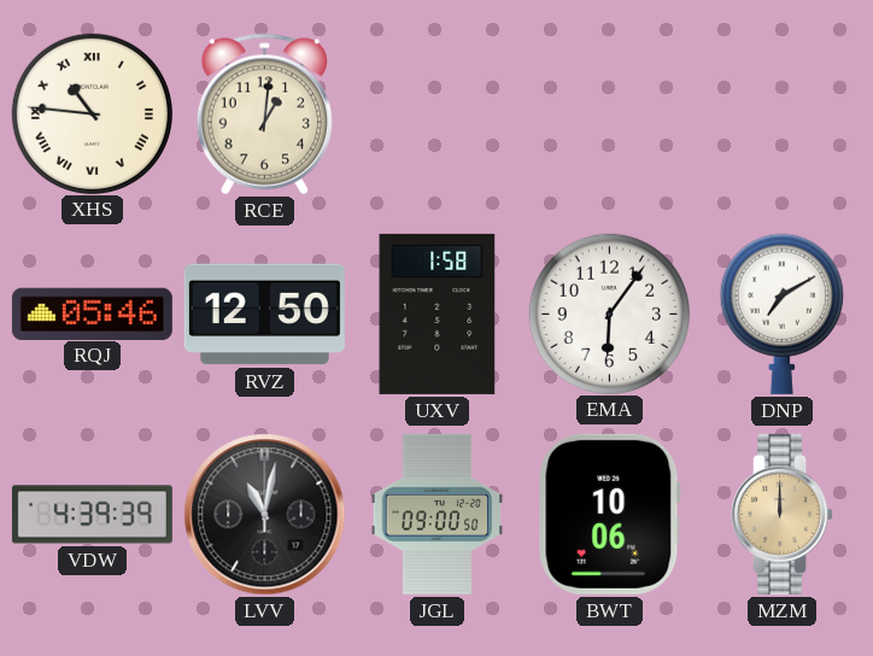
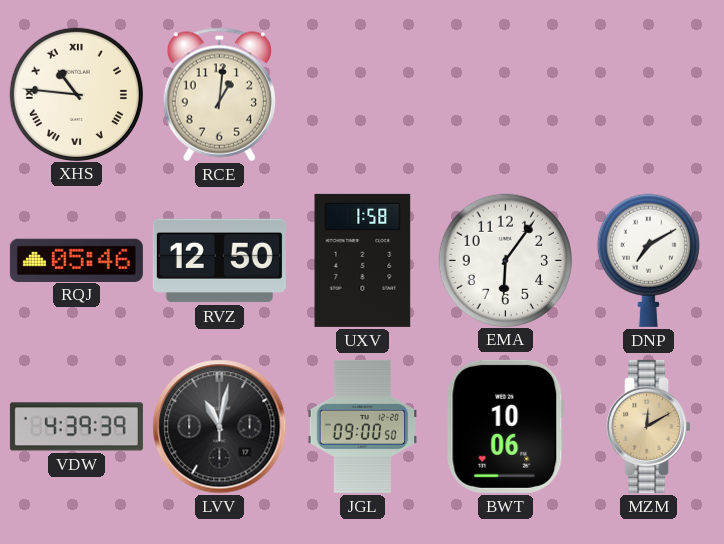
MZM: 12:00 -> 12:10 (649, 426)
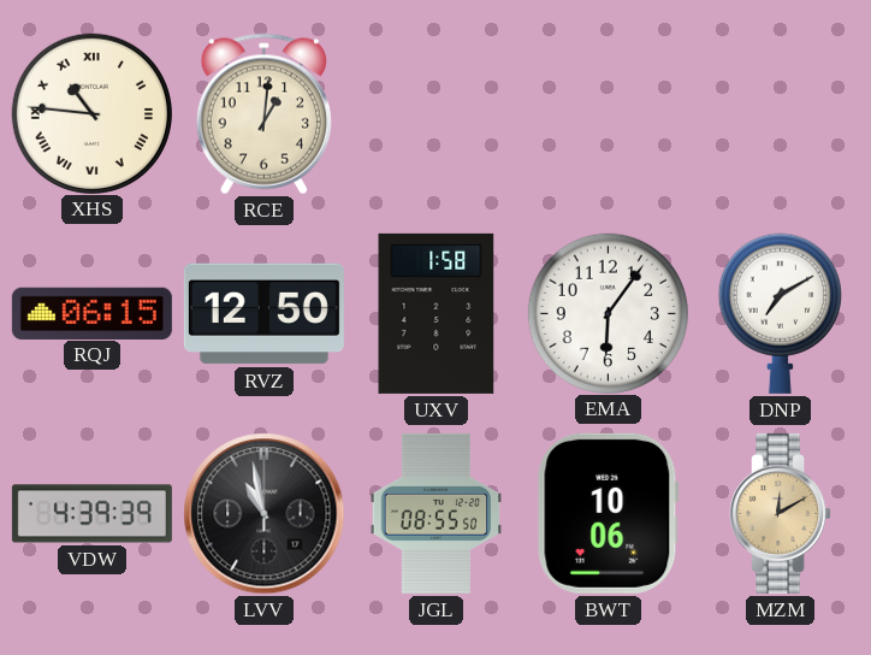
RQJ: 05:46 -> 06:15 (91, 313)
LVV: 11:02 -> 10:58 (265, 514)
JGL: 09:00 -> 08:55 (437, 513)
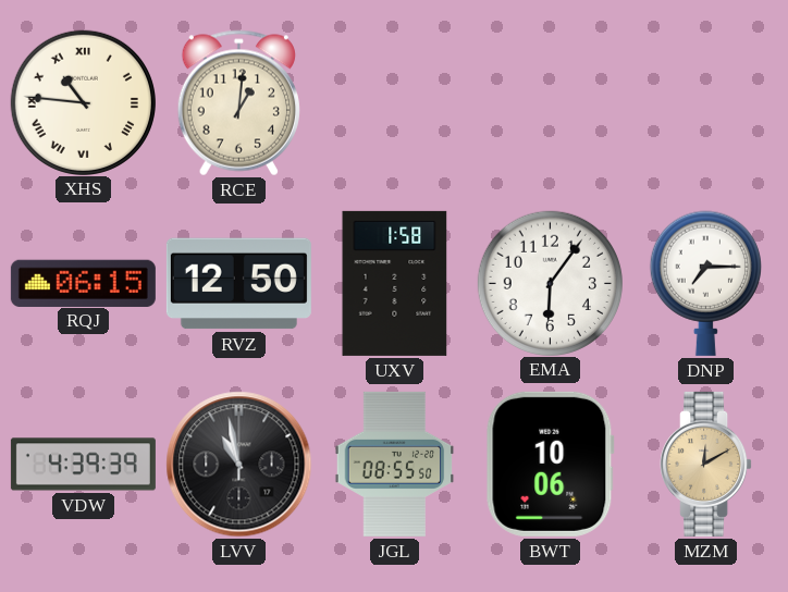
DNP: 7:10 -> 7:15 (705, 283)
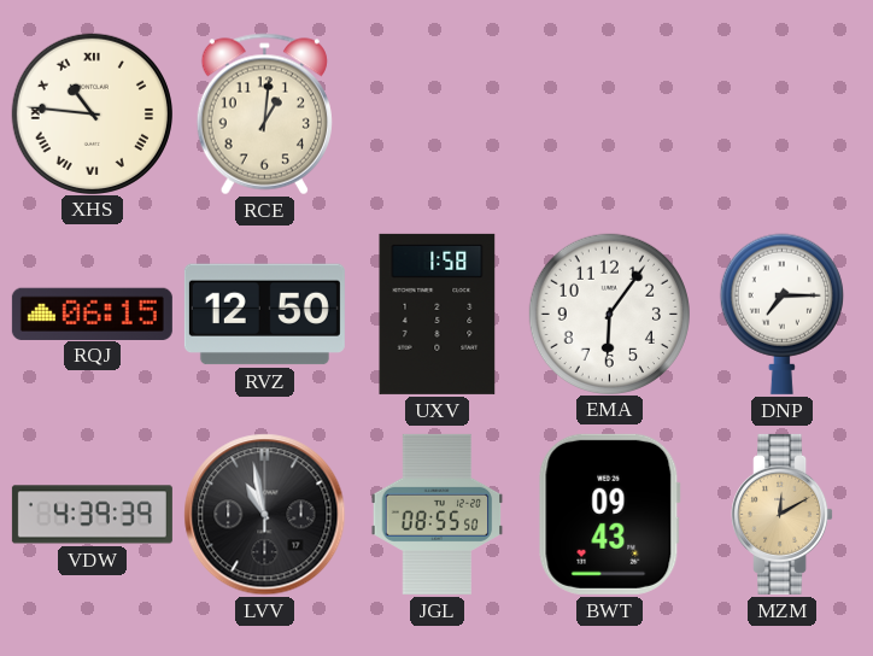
BWT: 10:06 -> 09:43 (609, 514)
